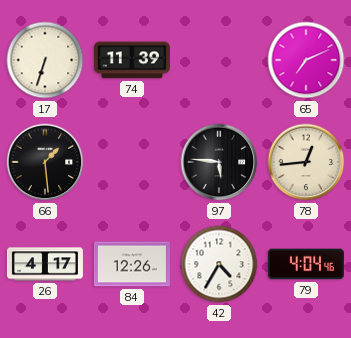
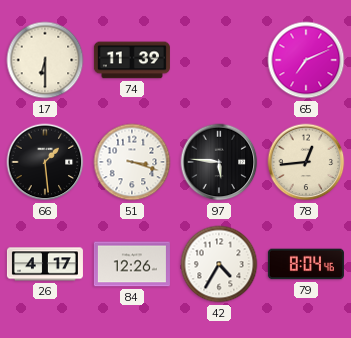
17: 6:33 -> 6:30 (45, 60)
51: none -> 3:18 (132, 162)
79: 4:04 -> 8:04 (306, 264)
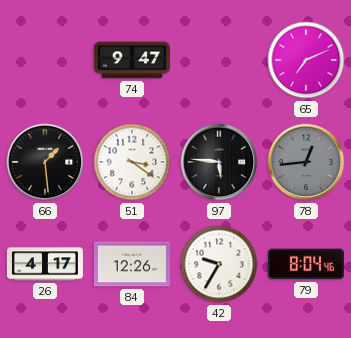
17: 6:30 -> none (45, 60)
74: 11:39 -> 9:47 (132, 60)
51: 3:18 -> 3:21 (132, 162)
78 dial: cream -> grey (306, 162)
42: 4:35 -> 9:35 (219, 264)
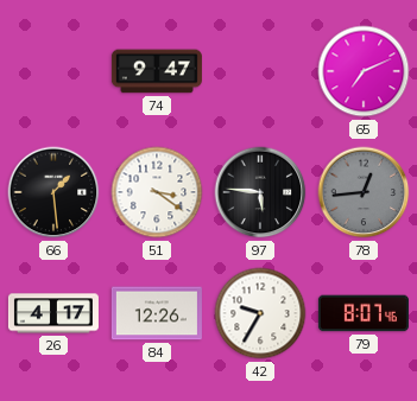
79: 8:04 -> 8:07 (364, 313)
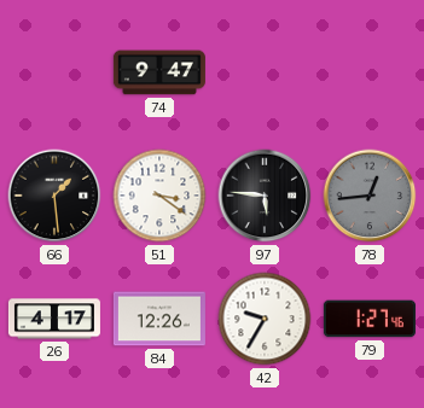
65: 7:11 -> none (364, 71)
79: 8:07 -> 1:27 (370, 319)
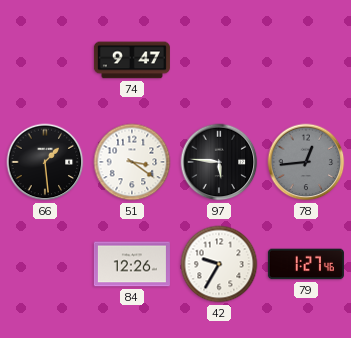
26: 4:17 -> none (54, 319)
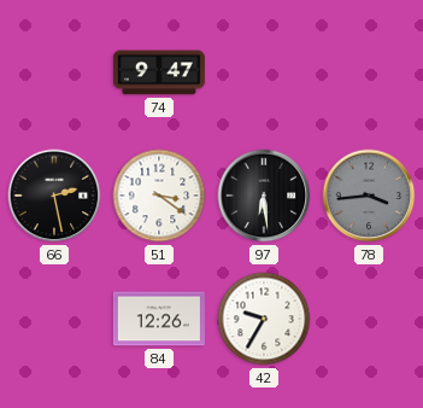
66: 1:29 -> 2:28 (54, 196)
97: 5:46 -> 6:29 (264, 196)
78: 12:44 -> 3:44 (369, 196)
79: 1:27 -> none (306, 264)
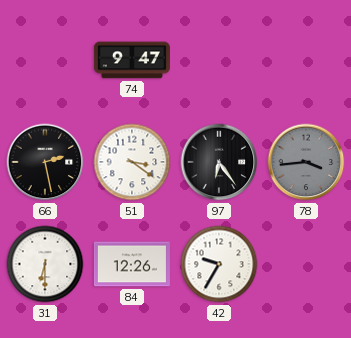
97: 6:29 -> 6:24 (219, 162)
31: none -> 6:30 (45, 264)
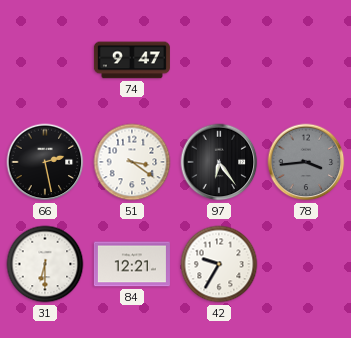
84: 12:26 -> 12:21 (132, 264)
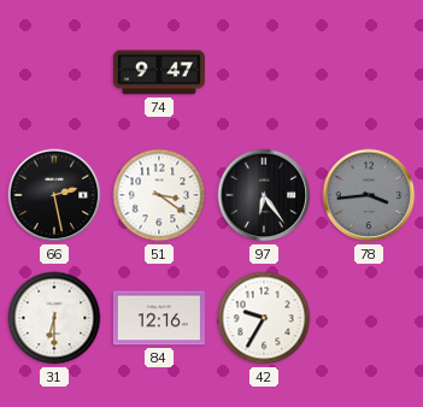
84: 12:21 -> 12:16 (159, 318)
